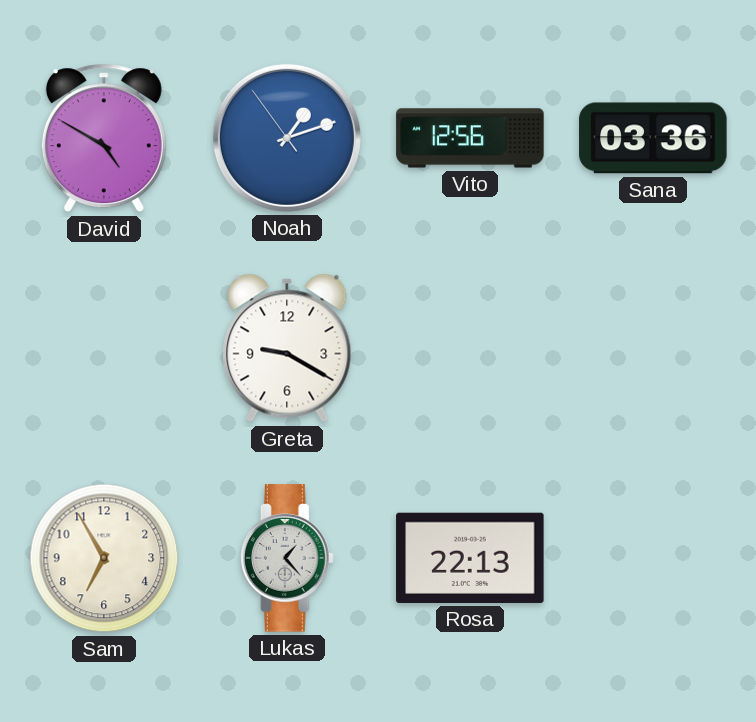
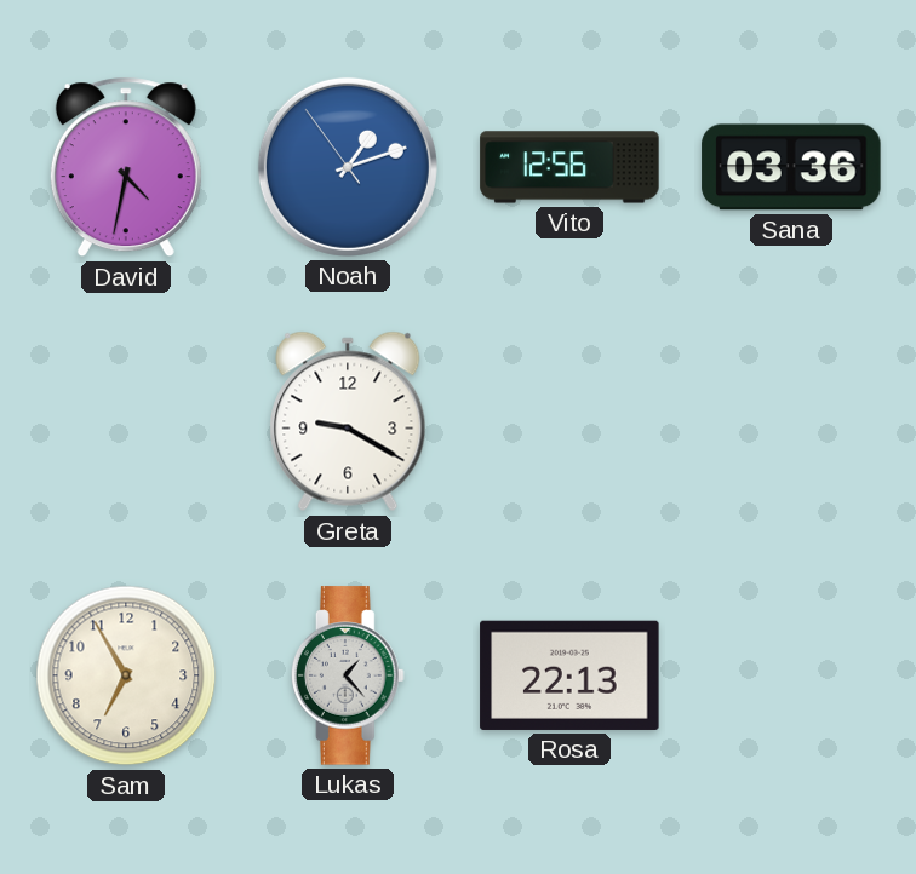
David: 4:50 -> 4:32 (126, 167)
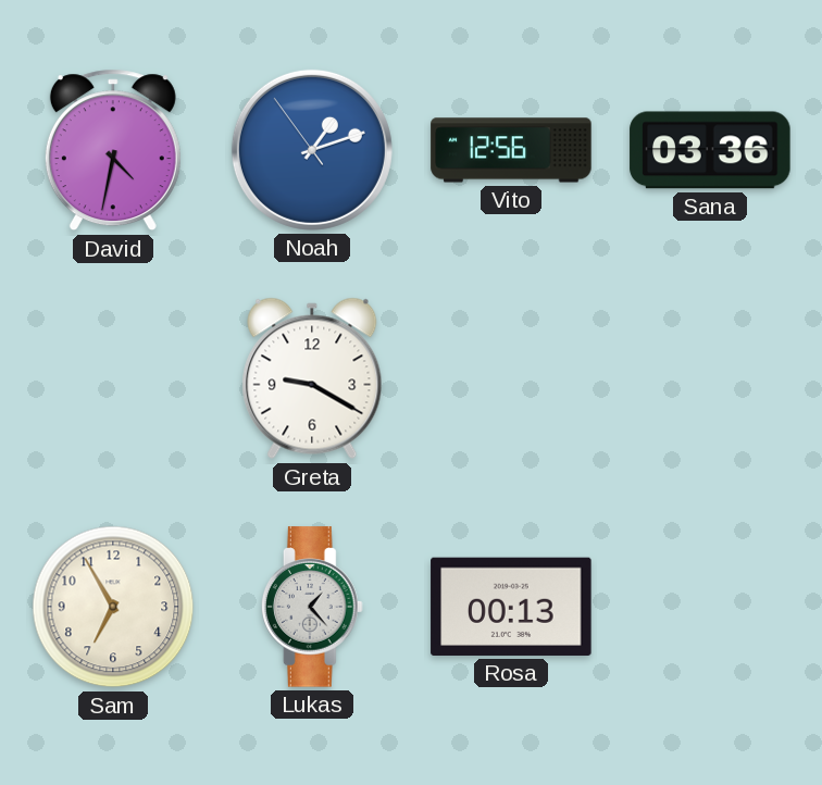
Rosa: 22:13 -> 00:13 (511, 607)
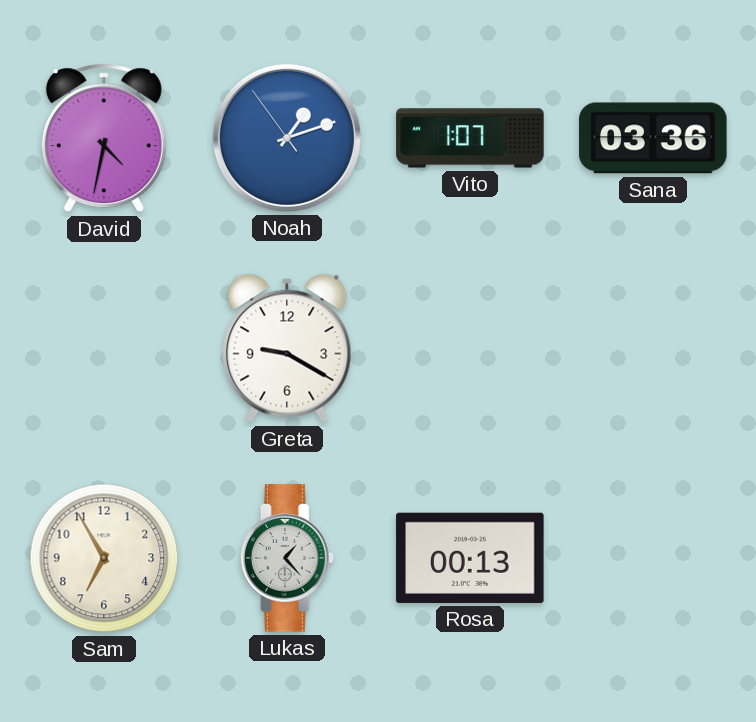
Vito: 12:56 -> 1:07 (470, 138)
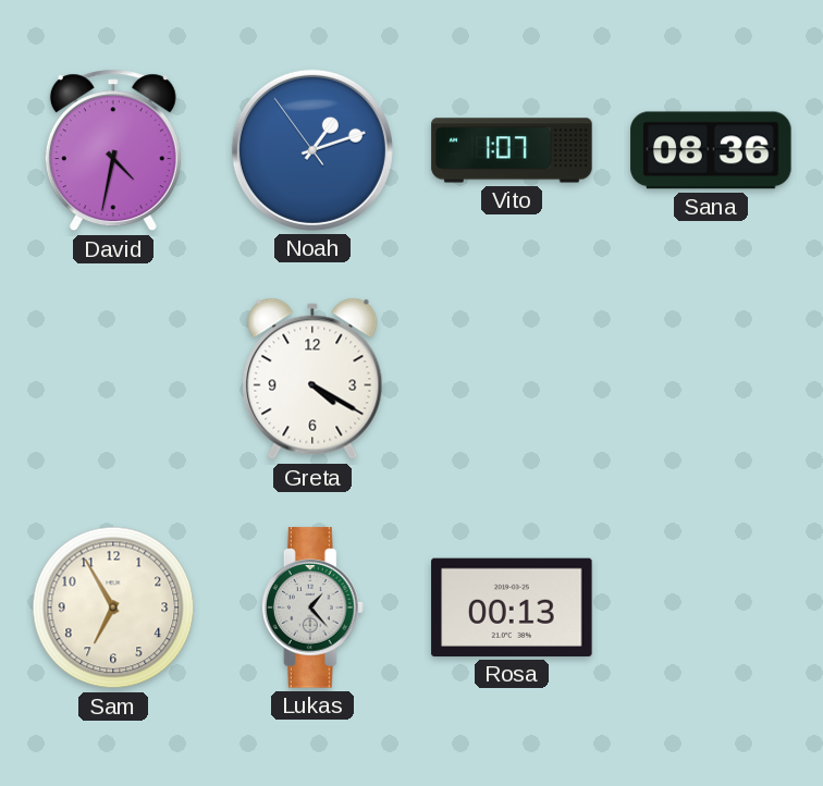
Sana: 03:36 -> 08:36 (711, 150)
Greta: 9:20 -> 4:20 (312, 379)
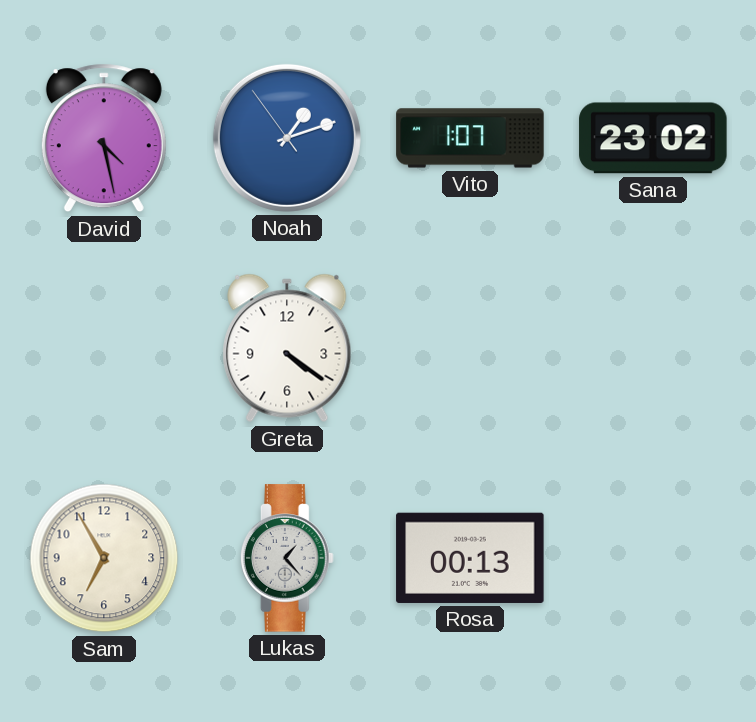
David: 4:32 -> 4:28 (104, 138)
Sana: 08:36 -> 23:02 (653, 138)
Greta: 4:20 -> 4:21 (287, 348)
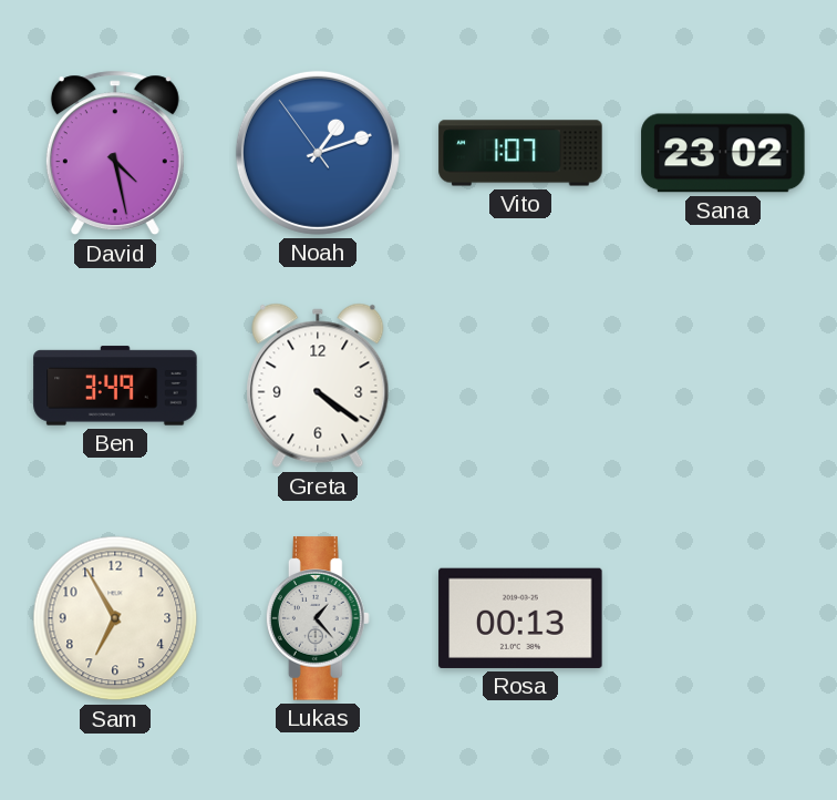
Ben: none -> 3:49 (115, 386)
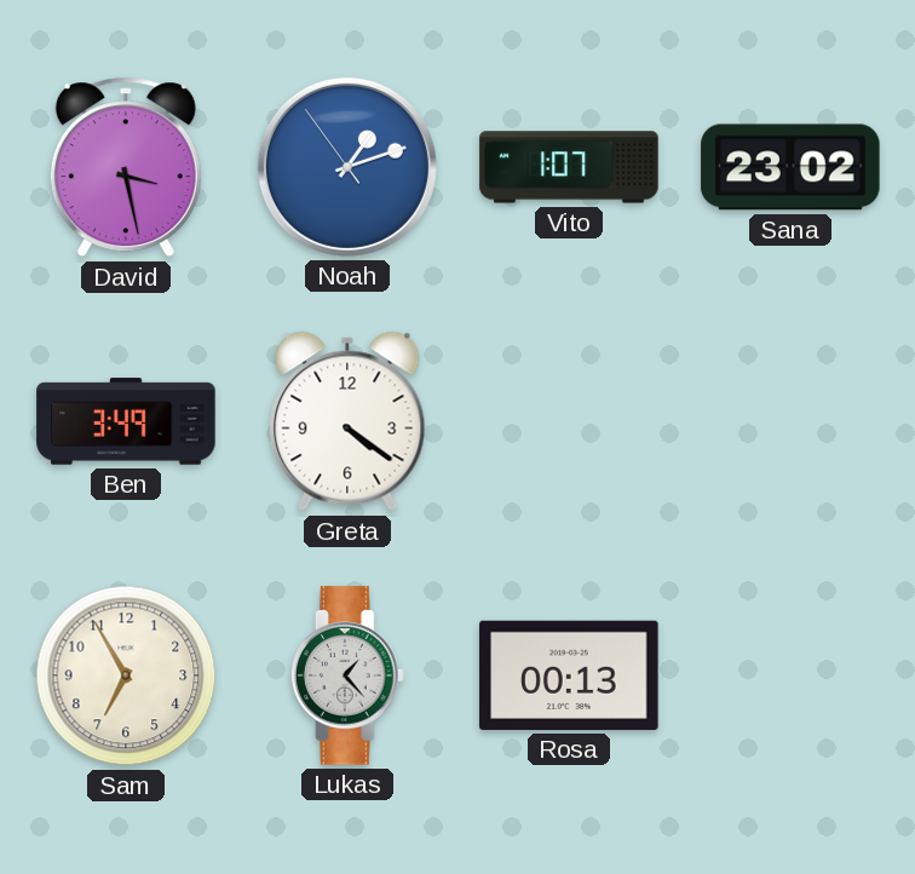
David: 4:28 -> 3:28 (126, 167)
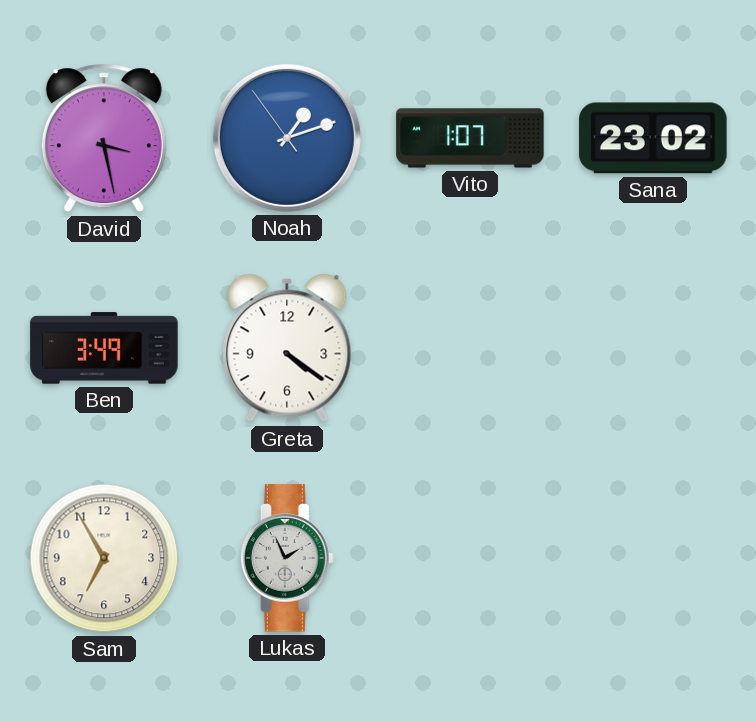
Lukas: 1:23 -> 1:56 (288, 558)
Rosa: 00:13 -> none (569, 675)
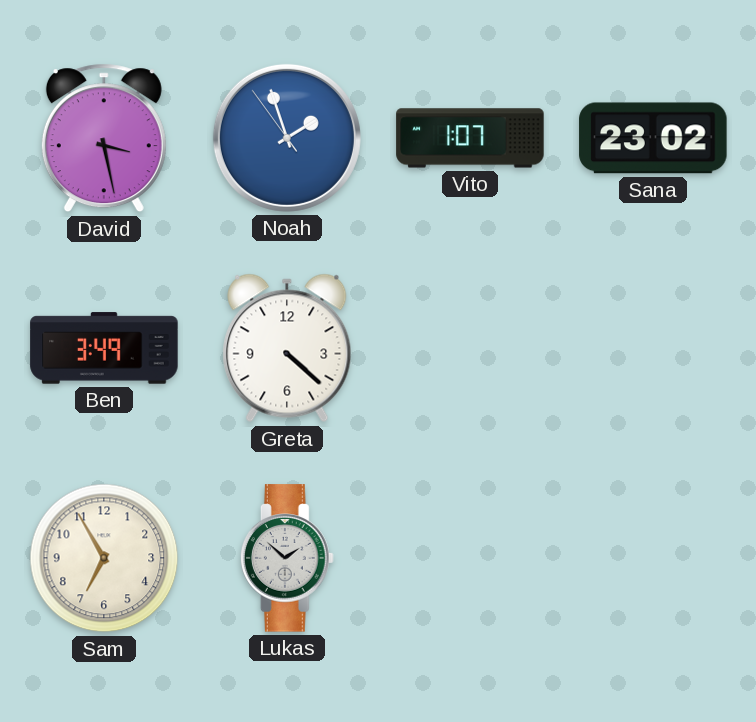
Noah: 1:11 -> 1:56 (287, 138)
Greta: 4:21 -> 4:22 (287, 348)
Lukas: 1:56 -> 1:52 (288, 558)
